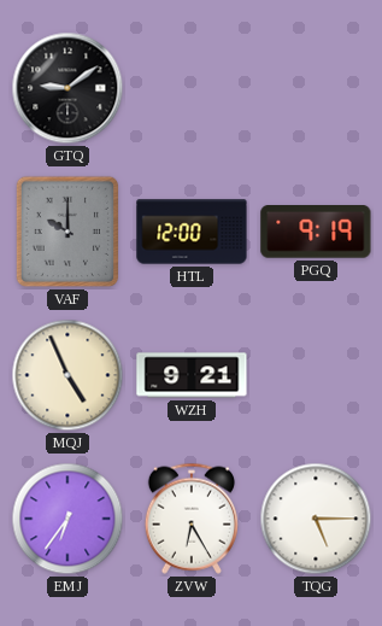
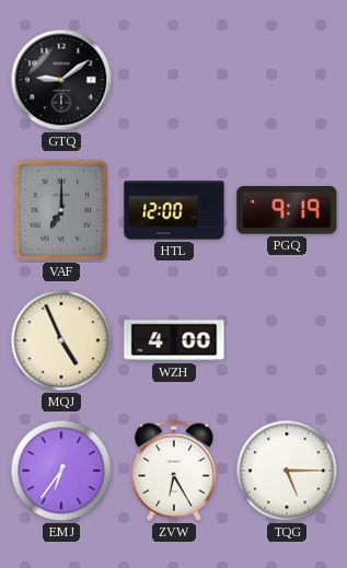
VAF: 10:00 -> 7:00 (61, 210)
WZH: 9:21 -> 4:00 (174, 340)
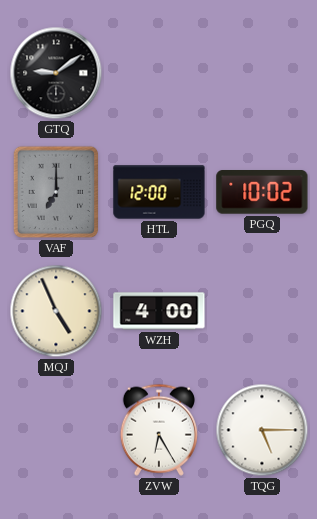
PGQ: 9:19 -> 10:02 (262, 192)
EMJ: 6:36 -> none (61, 471)
